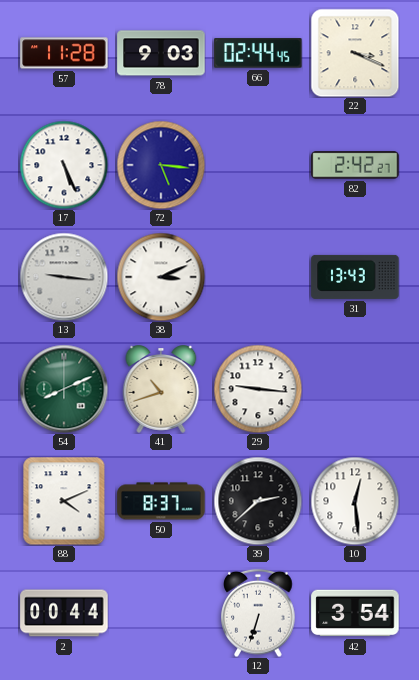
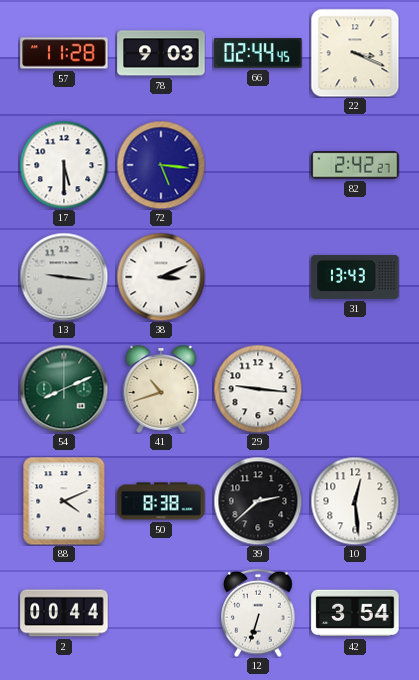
17: 5:26 -> 5:30 (64, 165)
50: 8:37 -> 8:38 (161, 501)
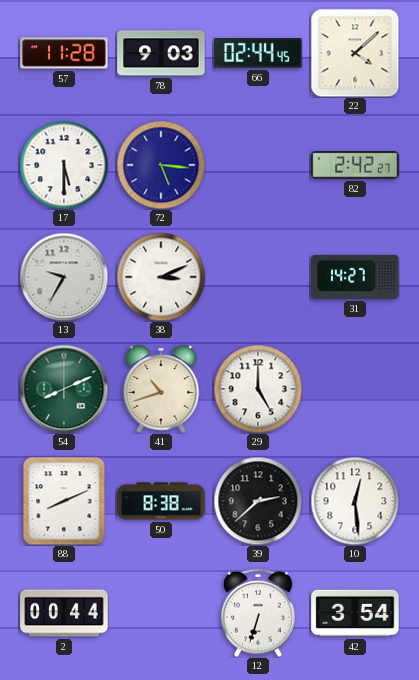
22: 3:19 -> 4:08 (355, 53)
13: 9:16 -> 9:35 (64, 277)
31: 13:43 -> 14:27 (355, 277)
29: 9:16 -> 5:00 (258, 389)
88: 4:11 -> 8:11 (64, 501)
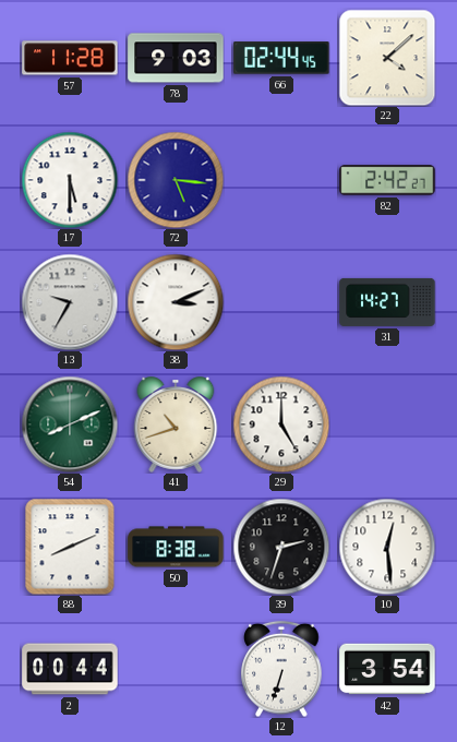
39: 2:38 -> 2:33 (281, 547)
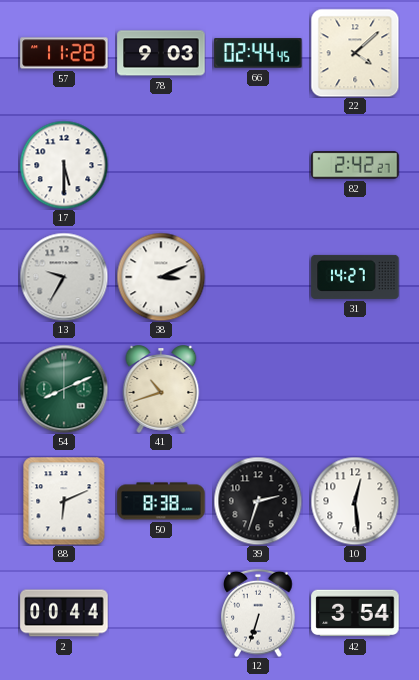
72: 5:16 -> none (176, 180)
29: 5:00 -> none (281, 424)
88: 8:11 -> 6:11 (64, 501)
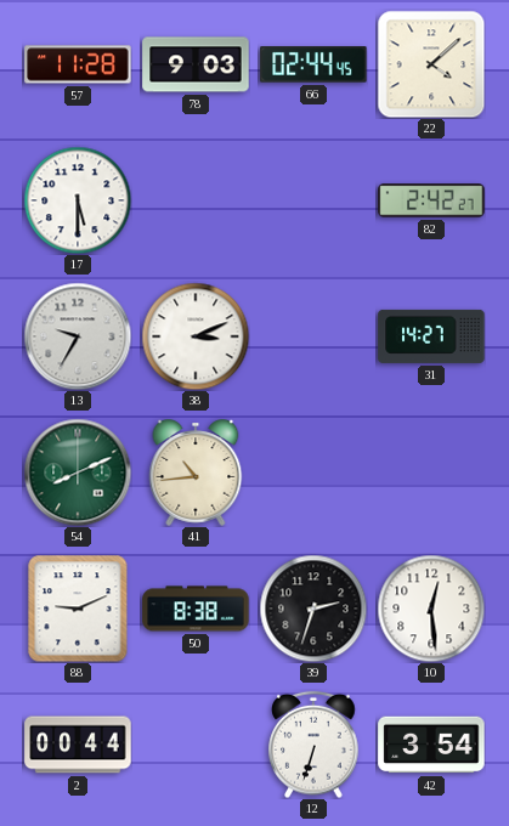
41: 10:42 -> 10:44 (196, 473)
88: 6:11 -> 9:11 (78, 609)
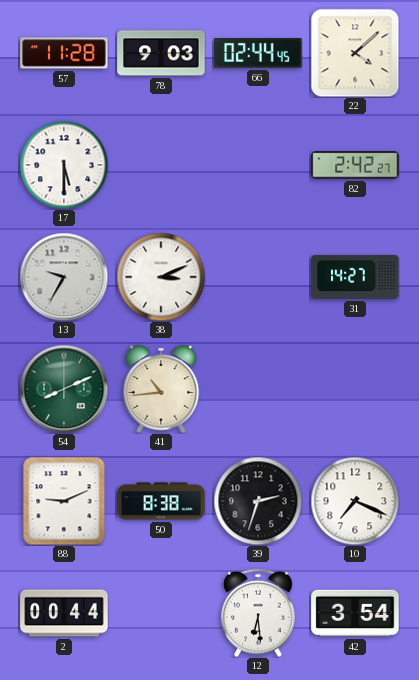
10: 12:29 -> 7:19 (355, 501)
12: 6:33 -> 6:29 (258, 613)
